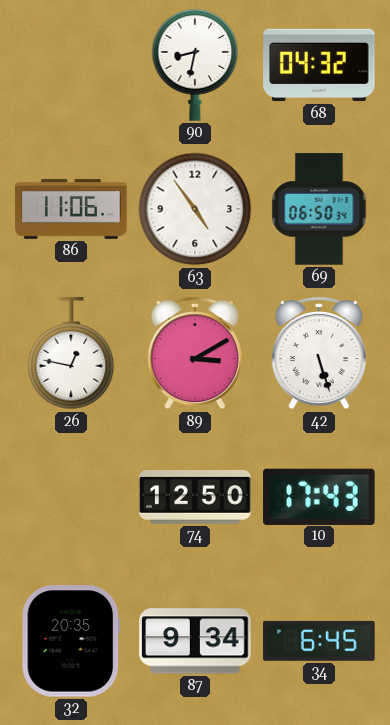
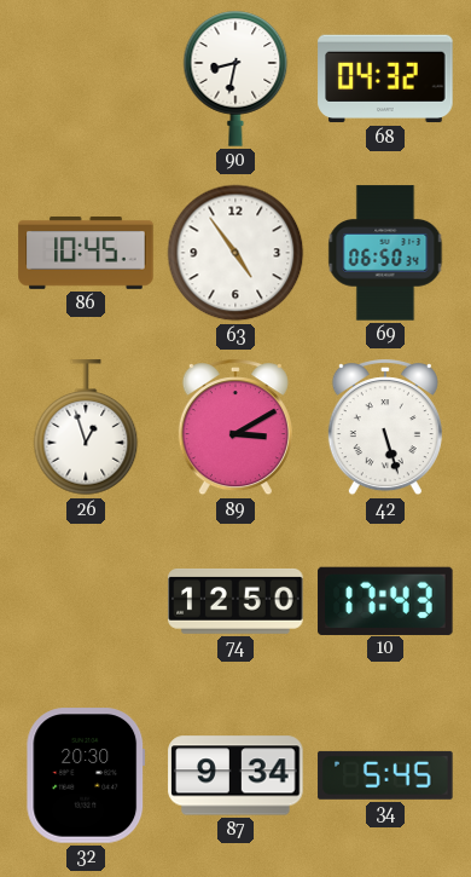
86: 11:06 -> 10:45 (86, 254)
26: 12:47 -> 12:57 (86, 428)
32: 20:35 -> 20:30 (86, 775)
34: 6:45 -> 5:45 (385, 775)
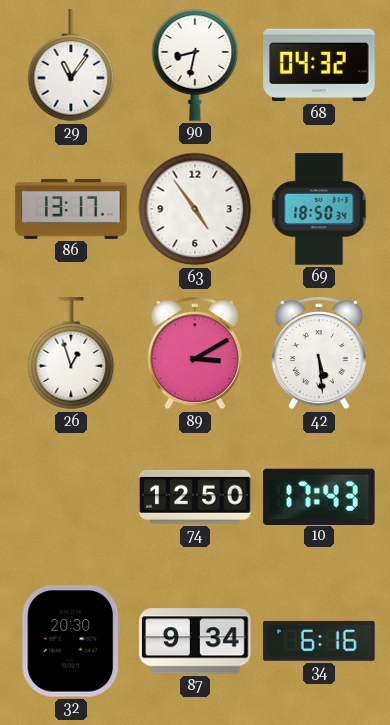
29: none -> 11:06 (71, 66)
86: 10:45 -> 13:17 (71, 210)
69: 06:50 -> 18:50 (319, 209)
42: 5:27 -> 5:29 (319, 354)
34: 5:45 -> 6:16 (319, 641)
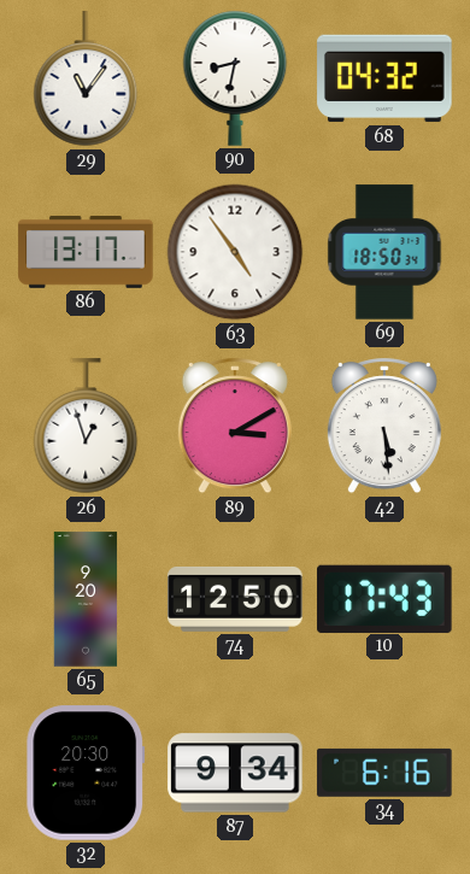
65: none -> 9:20 (86, 599)
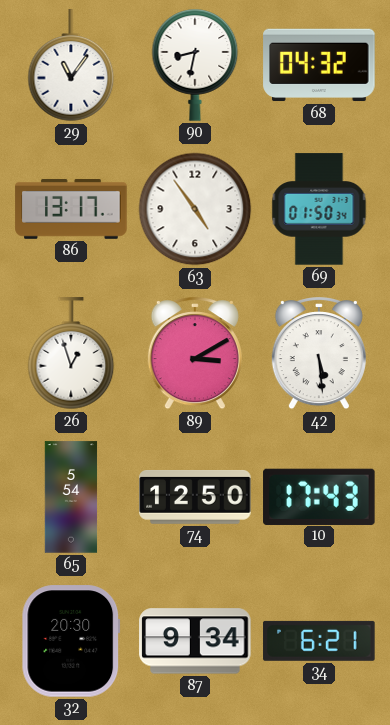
69: 18:50 -> 01:50 (319, 209)
65: 9:20 -> 5:54 (71, 497)
34: 6:16 -> 6:21 (319, 641)
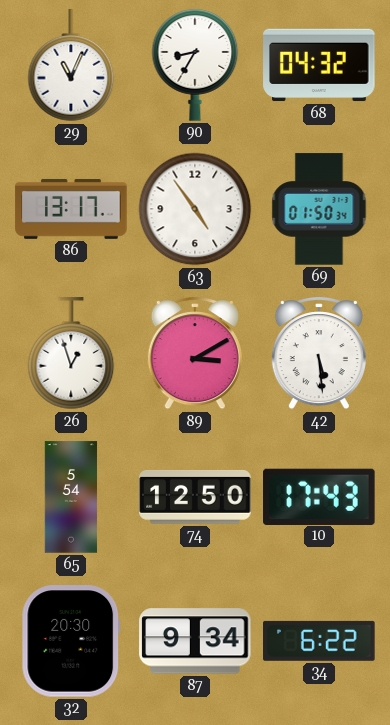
29: 11:06 -> 11:04 (71, 66)
90: 8:32 -> 8:35 (195, 65)
34: 6:21 -> 6:22 (319, 641)
